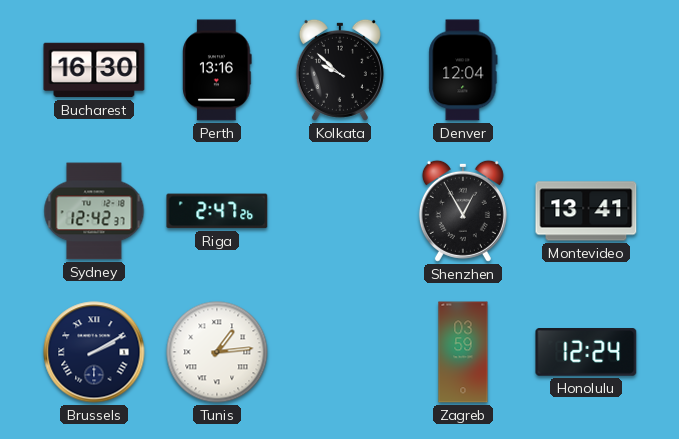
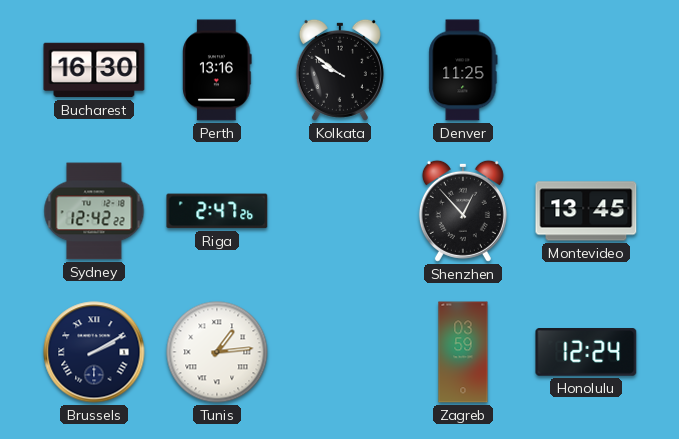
Kolkata: 9:52 -> 9:51 (340, 70)
Denver: 12:04 -> 11:25 (463, 70)
Sydney: 12:42:37 -> 12:42:22 (94, 211)
Shenzhen: 12:55 -> 12:53 (463, 211)
Montevideo: 13:41 -> 13:45 (586, 211)
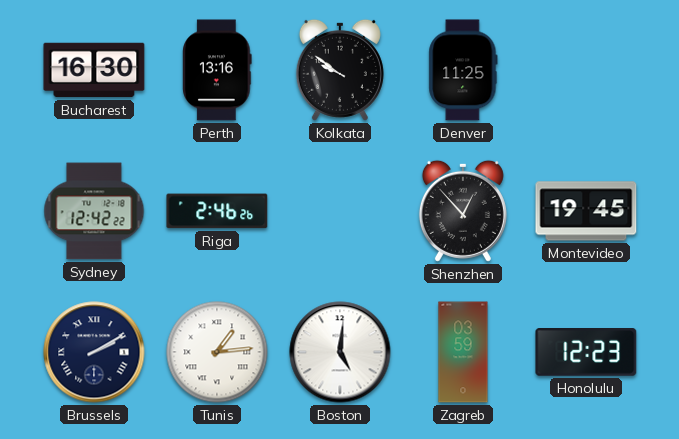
Riga: 2:47 -> 2:46 (217, 211)
Montevideo: 13:45 -> 19:45 (586, 211)
Boston: none -> 5:01 (340, 352)
Honolulu: 12:24 -> 12:23 (586, 353)
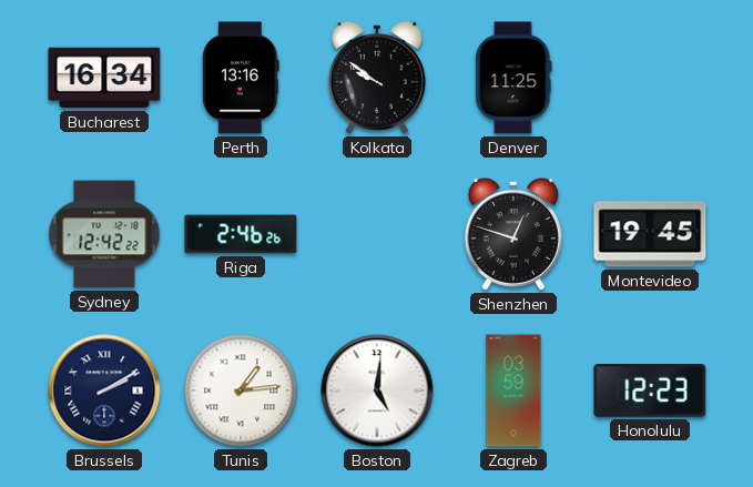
Bucharest: 16:30 -> 16:34 (104, 78)
Shenzhen: 12:53 -> 12:48 (513, 234)
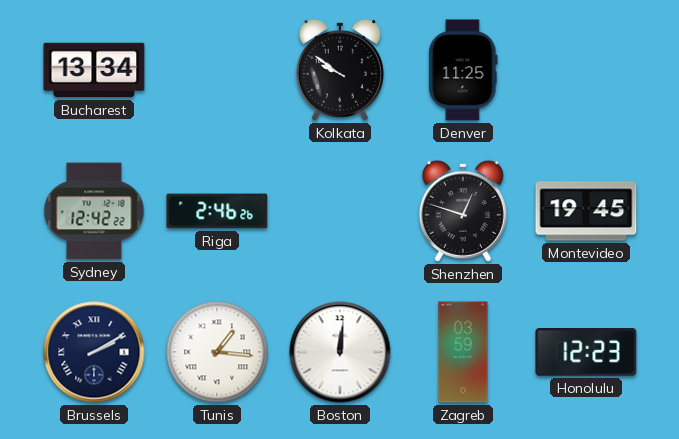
Bucharest: 16:34 -> 13:34 (94, 70)
Perth: 13:16 -> none (241, 78)
Tunis: 1:14 -> 1:16 (217, 352)
Boston: 5:01 -> 12:01 (340, 352)
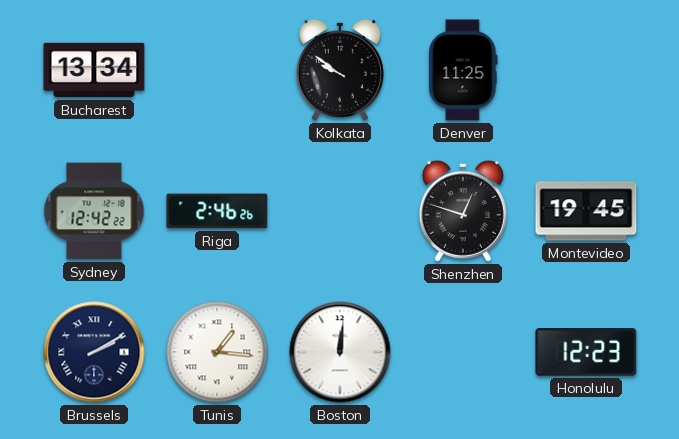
Zagreb: 03:59 -> none (463, 352)
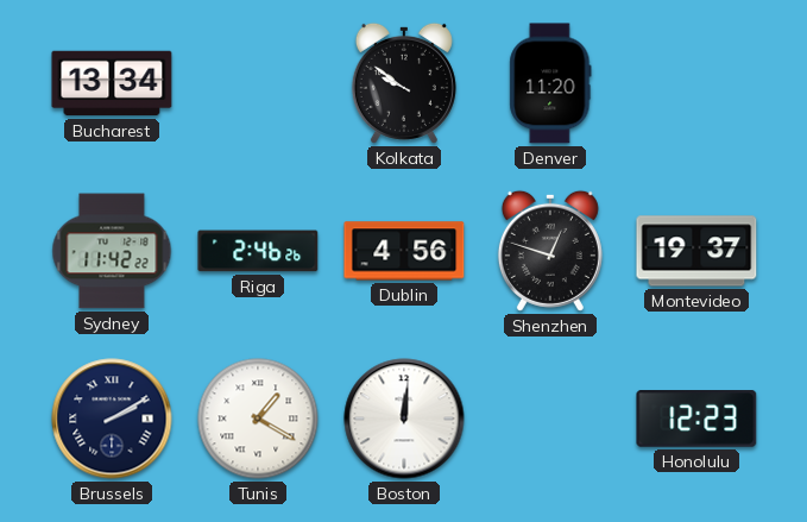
Denver: 11:25 -> 11:20 (550, 83)
Sydney: 12:42 -> 11:42 (112, 251)
Dublin: none -> 4:56 (404, 251)
Montevideo: 19:45 -> 19:37 (696, 251)
Tunis: 1:16 -> 1:20 (258, 419)
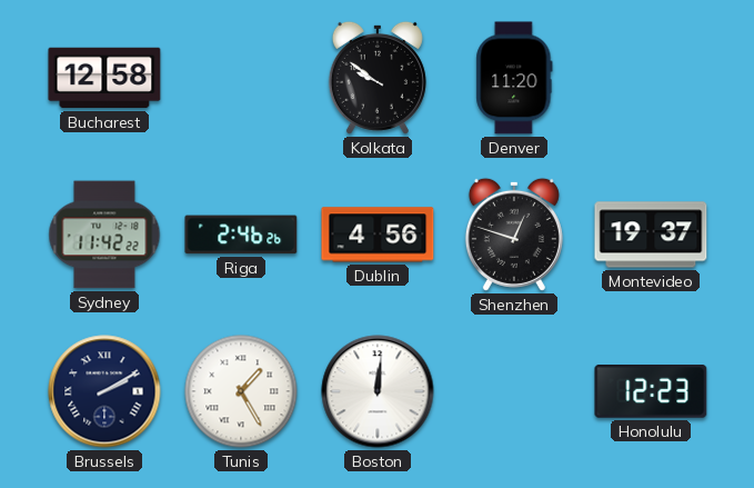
Bucharest: 13:34 -> 12:58 (104, 78)
Tunis: 1:20 -> 1:25 (241, 391)
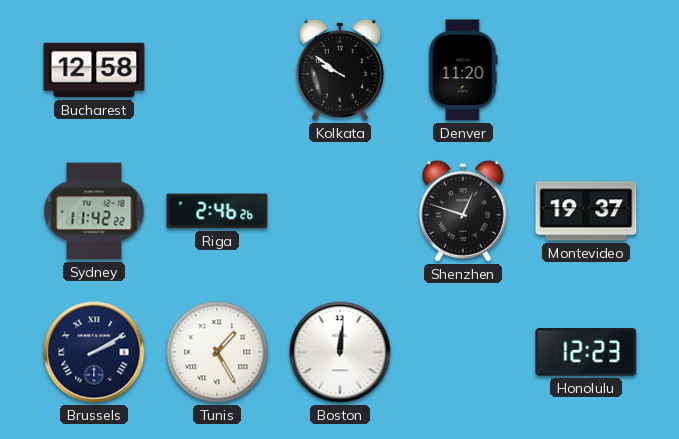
Dublin: 4:56 -> none (378, 235)
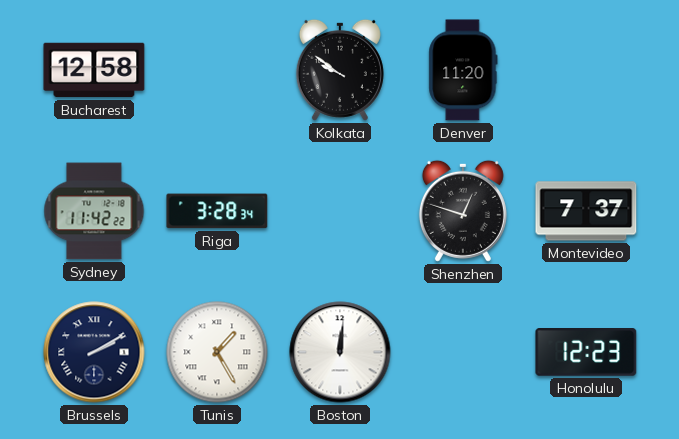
Riga: 2:46 -> 3:28 (217, 211)
Montevideo: 19:37 -> 7:37 (586, 211)
